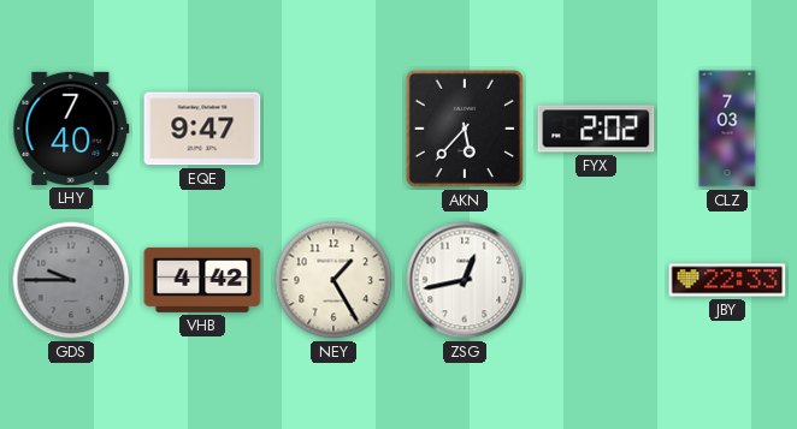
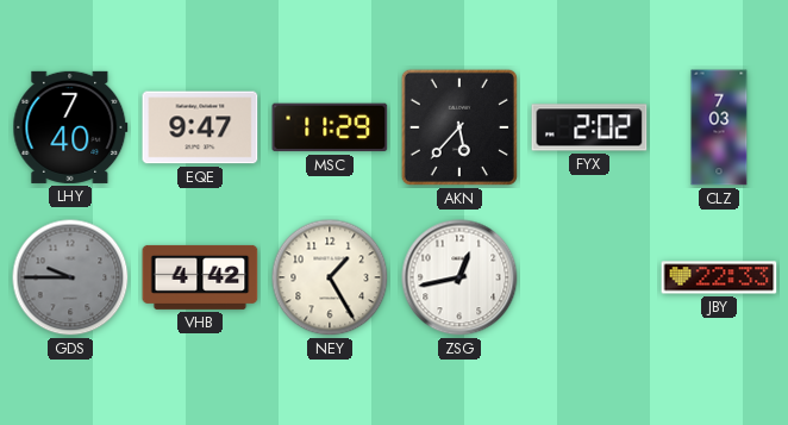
MSC: none -> 11:29 (330, 127)
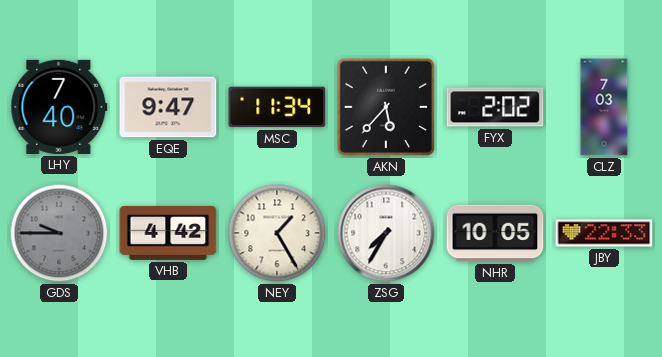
MSC: 11:29 -> 11:34 (277, 107)
ZSG: 12:43 -> 7:35 (386, 233)
NHR: none -> 10:05 (495, 233)
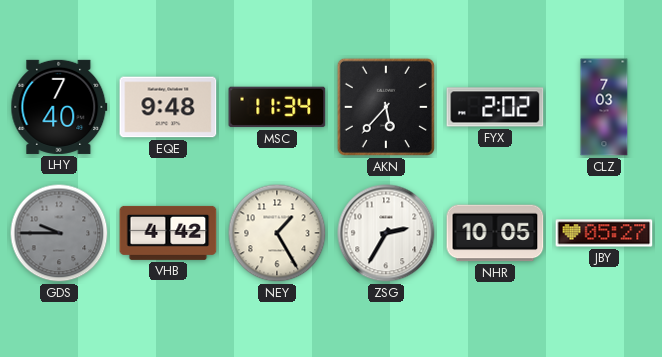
EQE: 9:47 -> 9:48 (168, 107)
ZSG: 7:35 -> 2:35 (386, 233)
JBY: 22:33 -> 05:27 (604, 233)
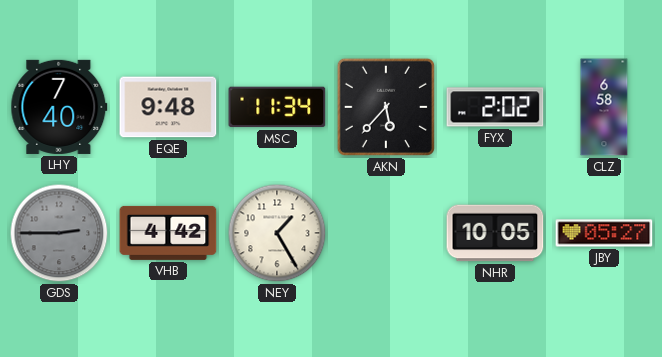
CLZ: 7:03 -> 6:58 (604, 107)
GDS: 9:45 -> 2:45 (59, 233)
ZSG: 2:35 -> none (386, 233)
